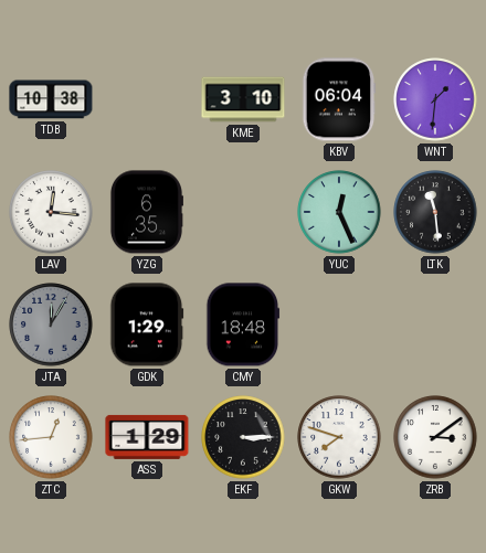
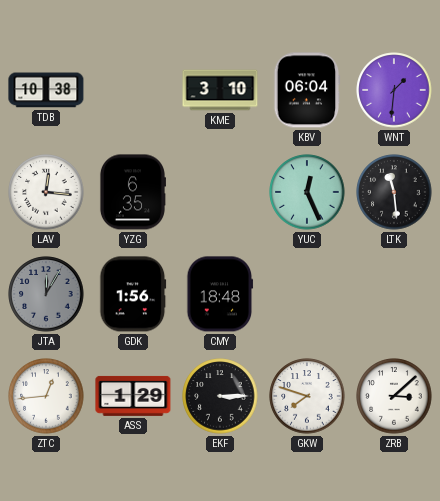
GDK: 1:29 -> 1:56 (133, 294)
ZRB: 3:09 -> 3:08 (394, 396)
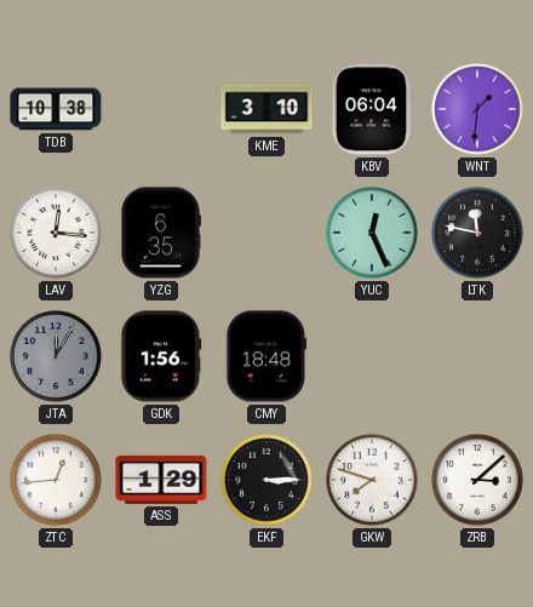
LTK: 11:29 -> 11:47 (477, 233)
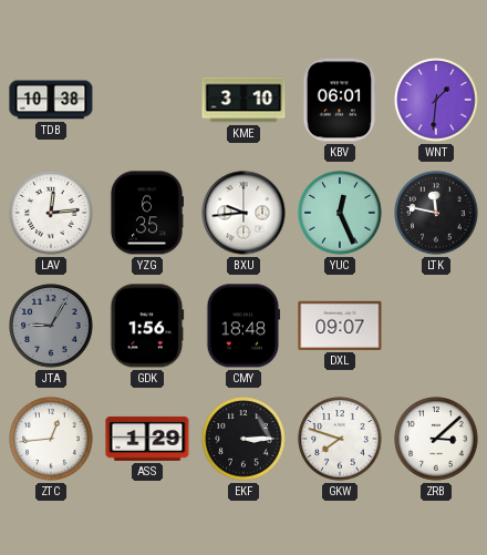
KBV: 06:04 -> 06:01 (340, 100)
LAV: 12:16 -> 12:14 (51, 213)
BXU: none -> 9:44 (244, 213)
JTA: 12:05 -> 9:05 (51, 326)
DXL: none -> 09:07 (340, 326)
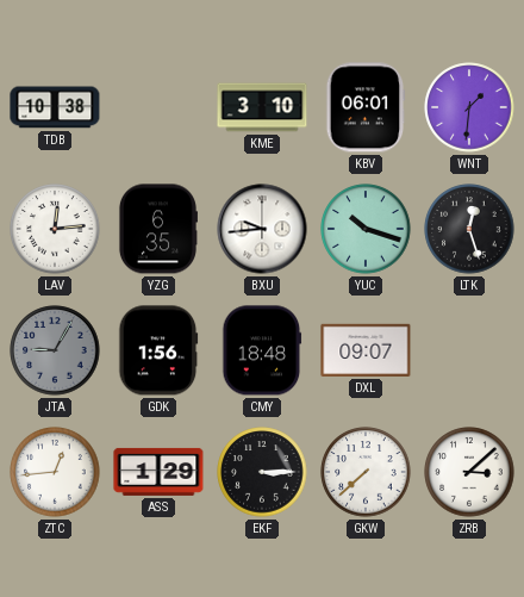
YUC: 12:26 -> 10:18 (366, 229)
LTK: 11:47 -> 12:27 (469, 229)
GKW: 7:48 -> 7:38 (366, 472)
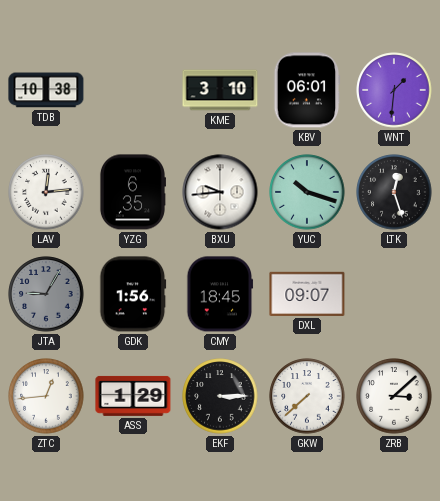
CMY: 18:48 -> 18:45 (220, 294)
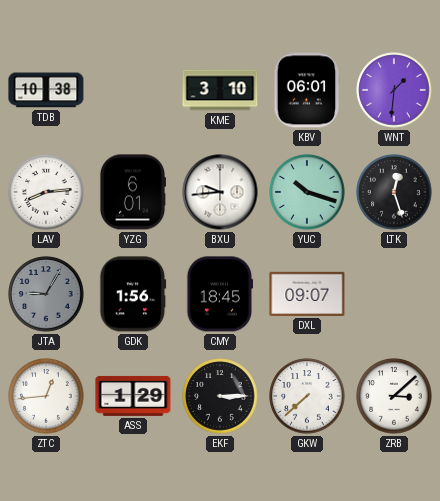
LAV: 12:14 -> 8:14 (46, 192)
YZG: 6:35 -> 6:01 (132, 192)
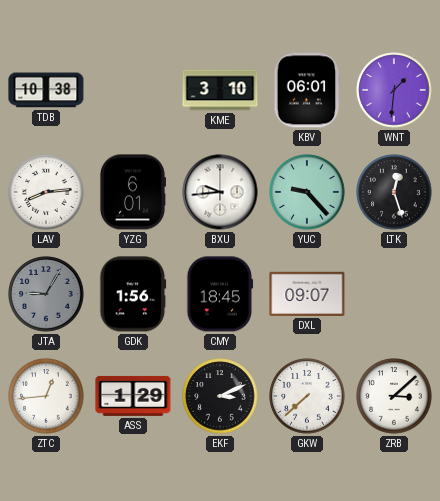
YUC: 10:18 -> 9:23 (307, 192)
EKF: 3:15 -> 3:11 (220, 396)
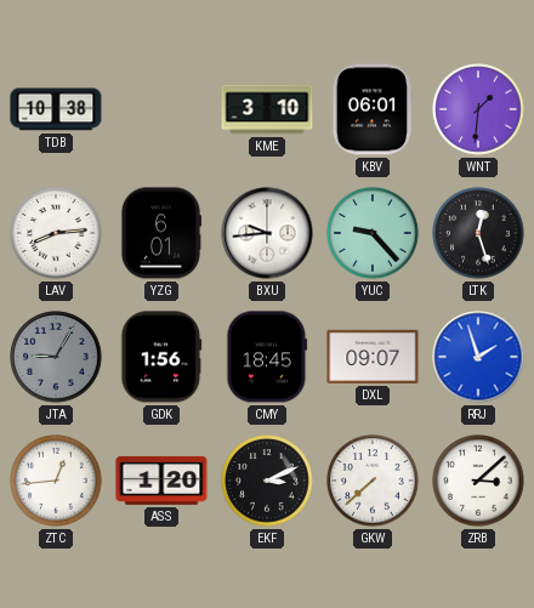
RRJ: none -> 1:57 (478, 357)
ASS: 1:29 -> 1:20 (161, 481)
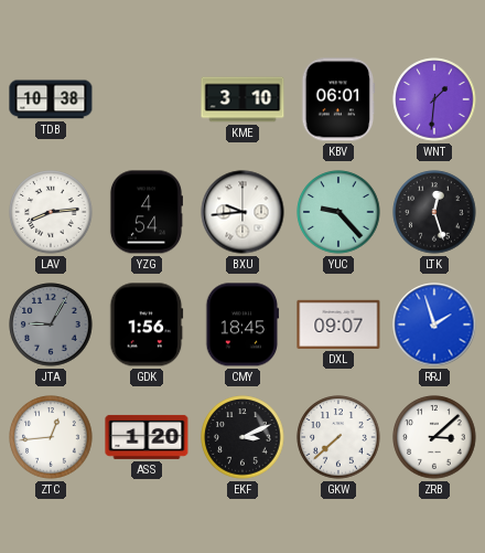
YZG: 6:01 -> 4:54 (145, 212)
